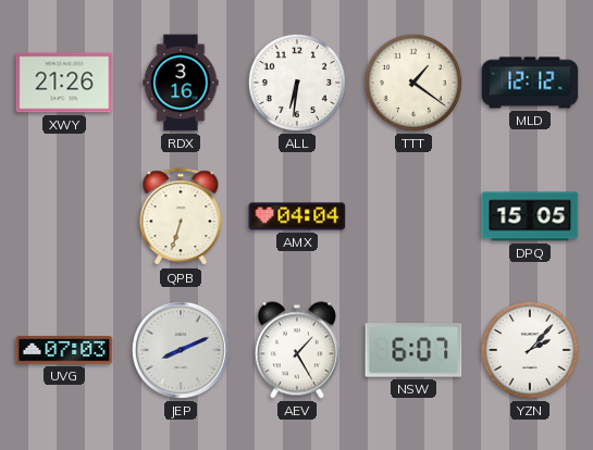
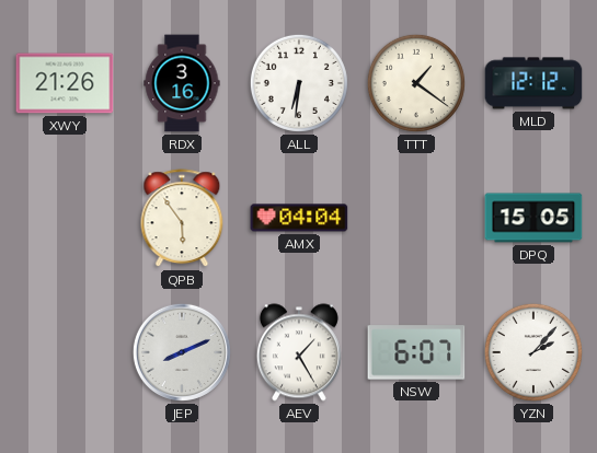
QPB: 6:33 -> 5:54 (182, 219)
UVG: 07:03 -> none (64, 350)
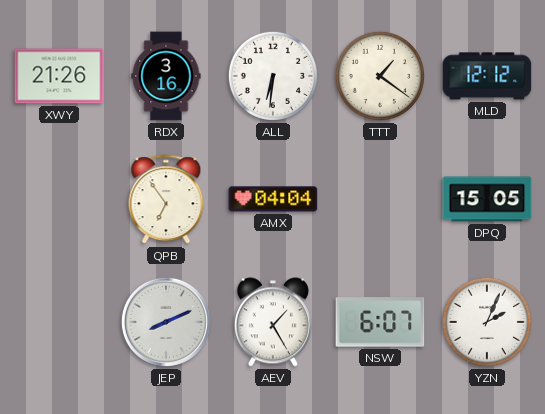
QPB: 5:54 -> 6:54 (166, 200)
YZN: 2:07 -> 2:04 (487, 322)
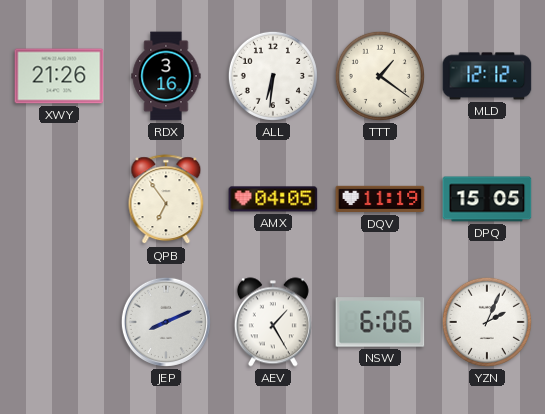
AMX: 04:04 -> 04:05 (273, 199)
DQV: none -> 11:19 (380, 199)
NSW: 6:07 -> 6:06 (380, 322)
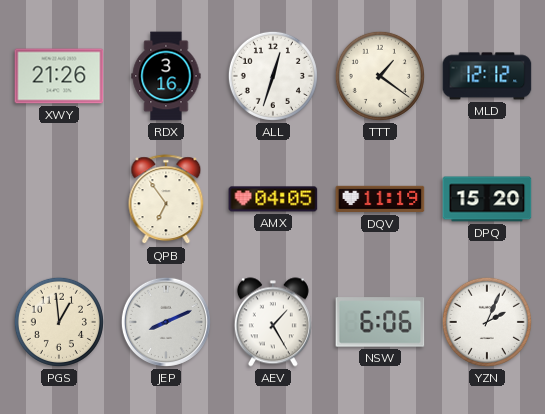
ALL: 6:31 -> 12:33 (273, 76)
DPQ: 15:05 -> 15:20 (487, 199)
PGS: none -> 12:59 (59, 322)
